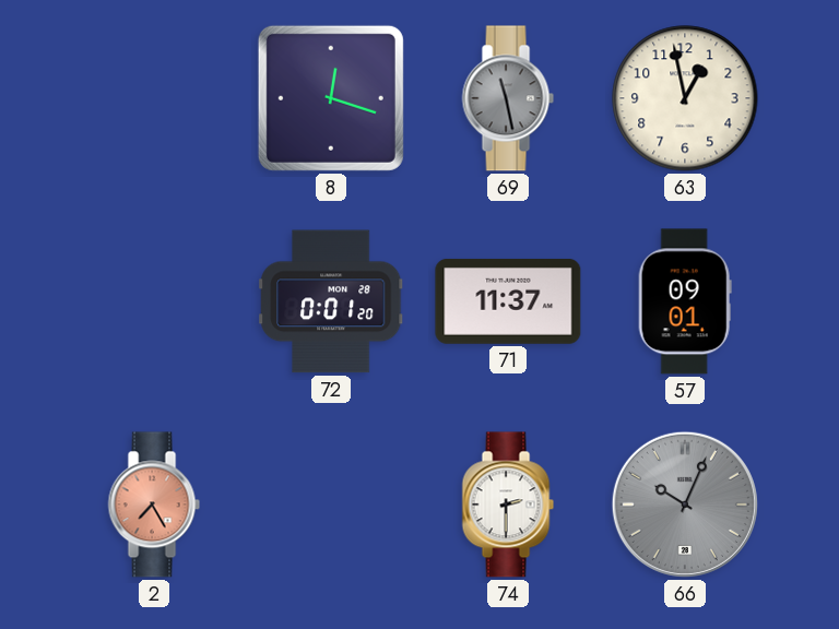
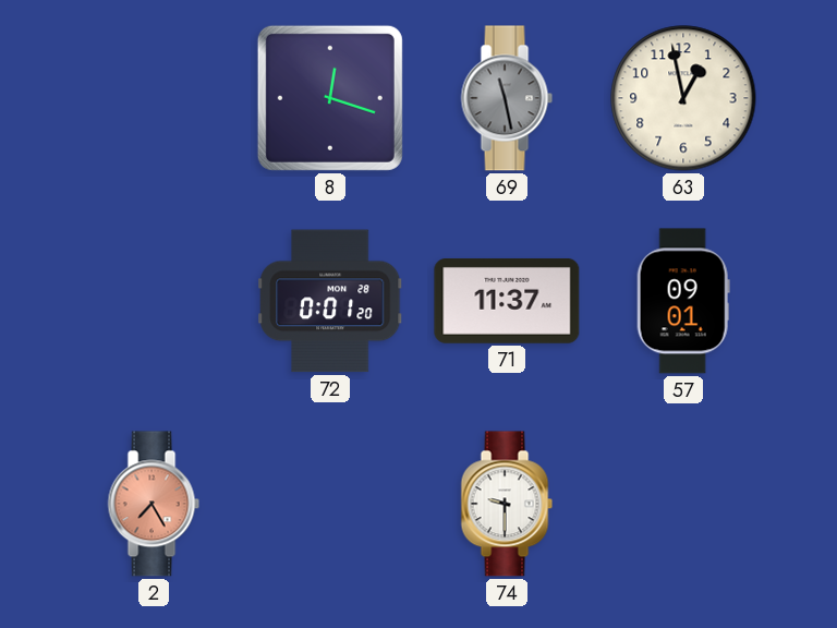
74: 2:30 -> 9:30 (507, 504)
66: 10:04 -> none (685, 505)
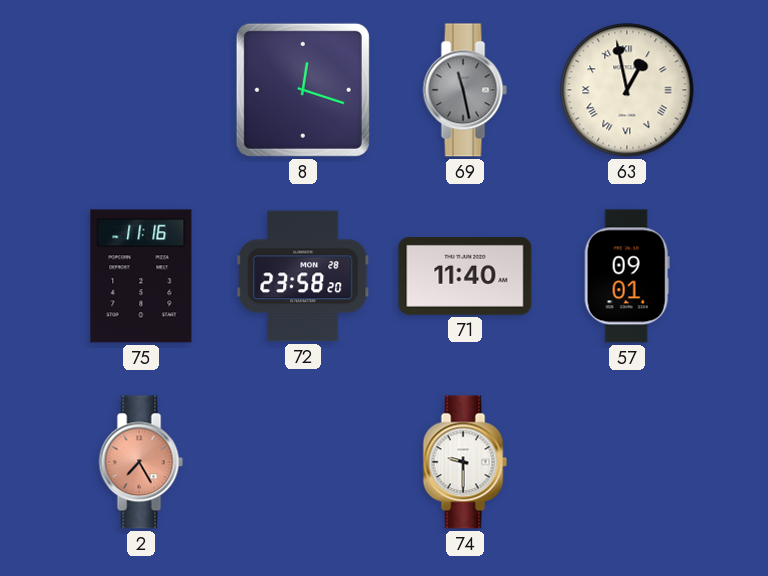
63 numerals: Arabic -> Roman (627, 90)
75: none -> 11:16 (141, 276)
72: 0:01 -> 23:58 (303, 276)
71: 11:37 -> 11:40 (465, 276)
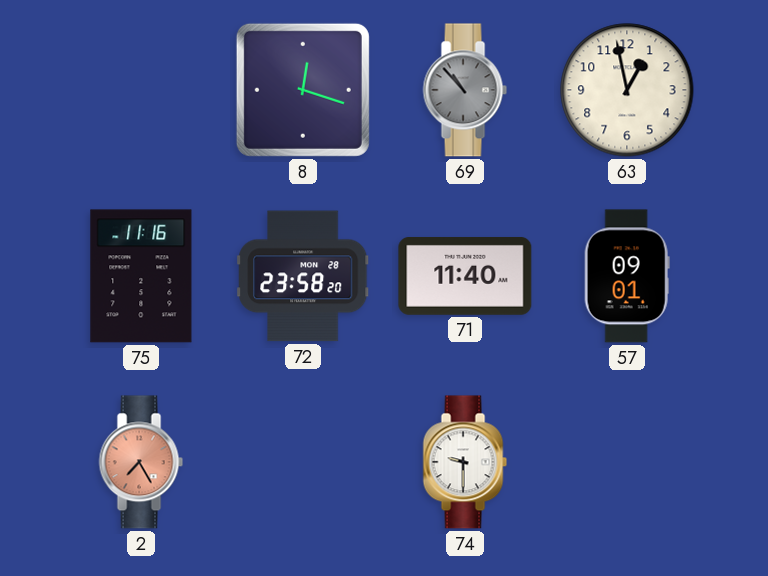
69: 11:28 -> 10:53 (465, 90)
63 numerals: Roman -> Arabic (627, 90)
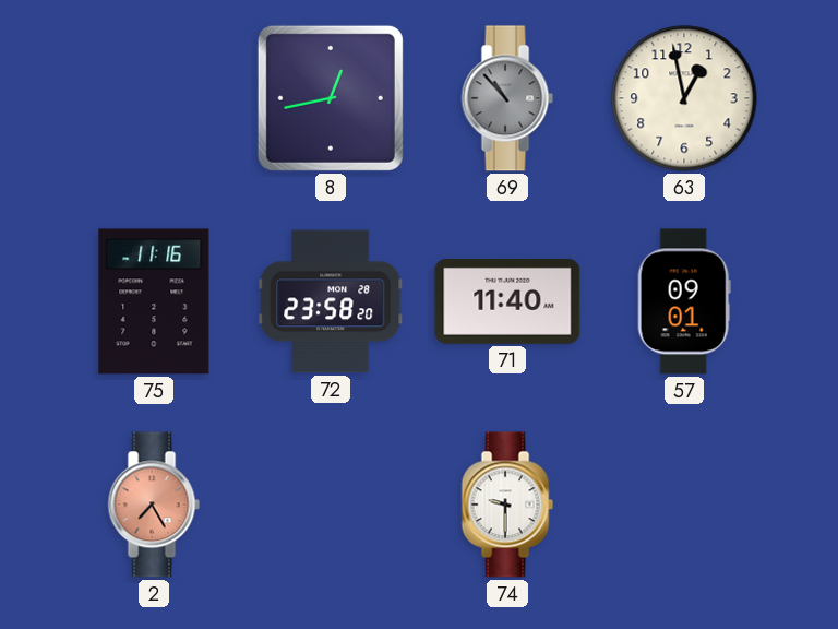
8: 12:18 -> 12:43 (331, 98)
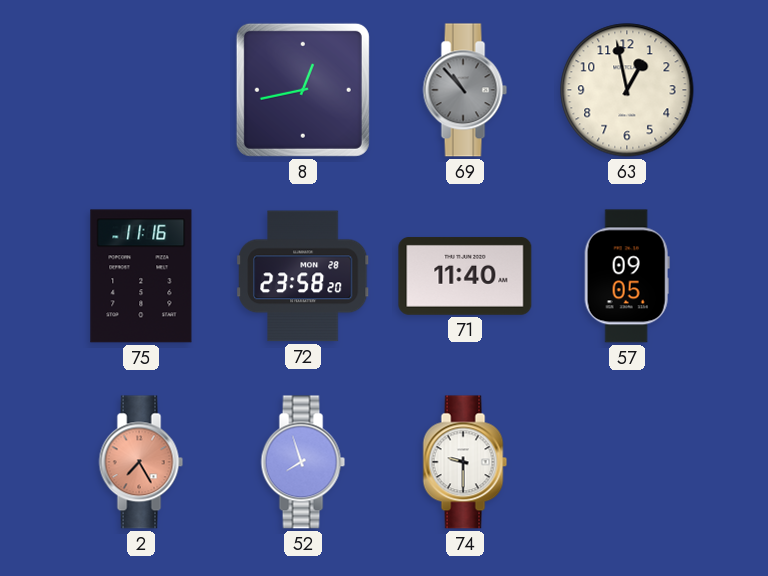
57: 09:01 -> 09:05 (627, 276)
52: none -> 7:57 (303, 462)
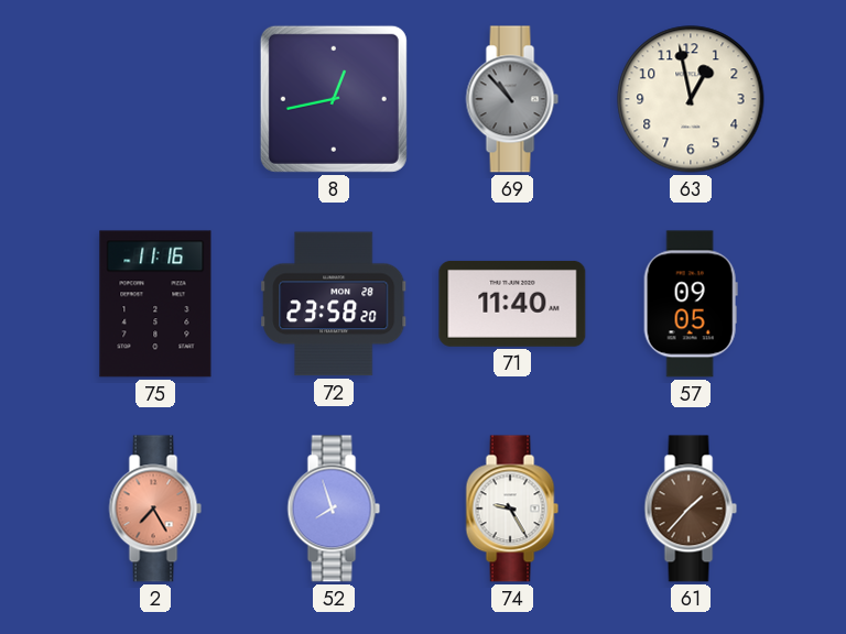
74: 9:30 -> 9:25 (512, 509)
61: none -> 1:37 (691, 509)
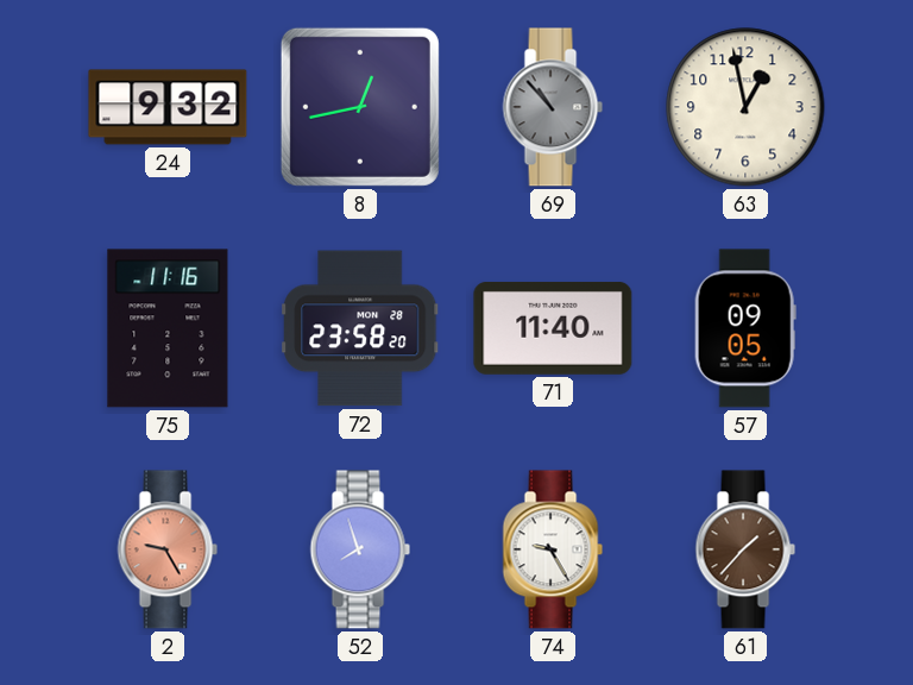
24: none -> 9:32 (168, 107)
2: 7:25 -> 9:25 (168, 549)
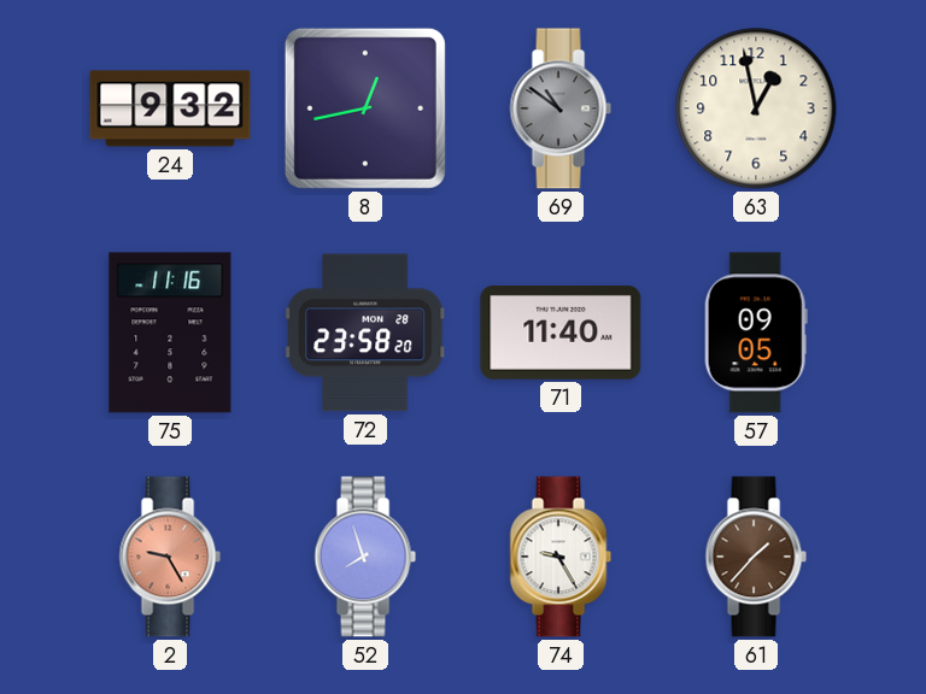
69: 10:53 -> 10:51 (561, 108)
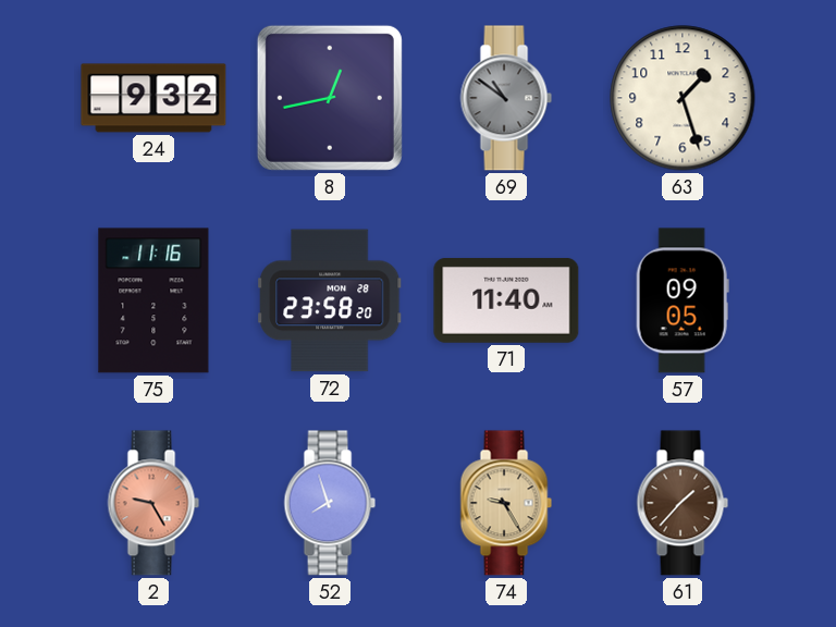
63: 12:58 -> 1:27 (683, 98)
74 dial: white -> champagne (506, 503)
